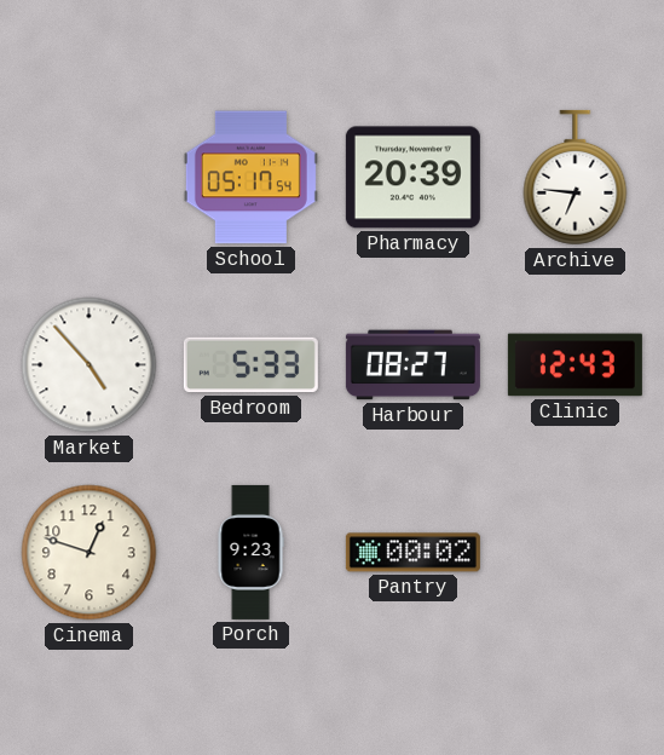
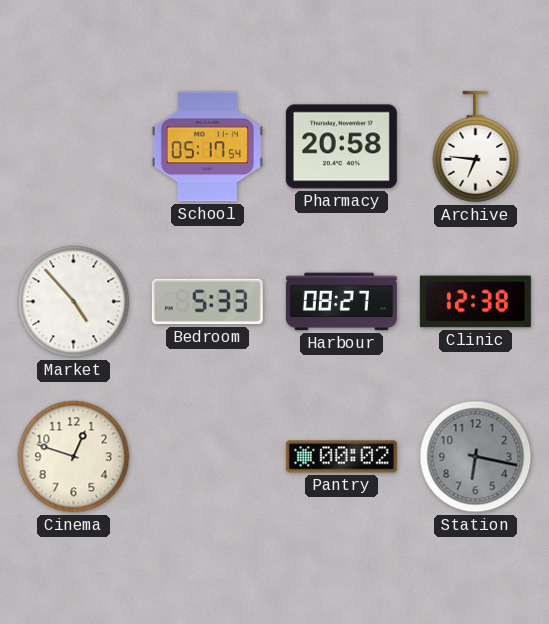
Pharmacy: 20:39 -> 20:58 (341, 147)
Clinic: 12:43 -> 12:38 (475, 302)
Porch: 9:23 -> none (250, 552)
Station: none -> 6:17 (476, 457)
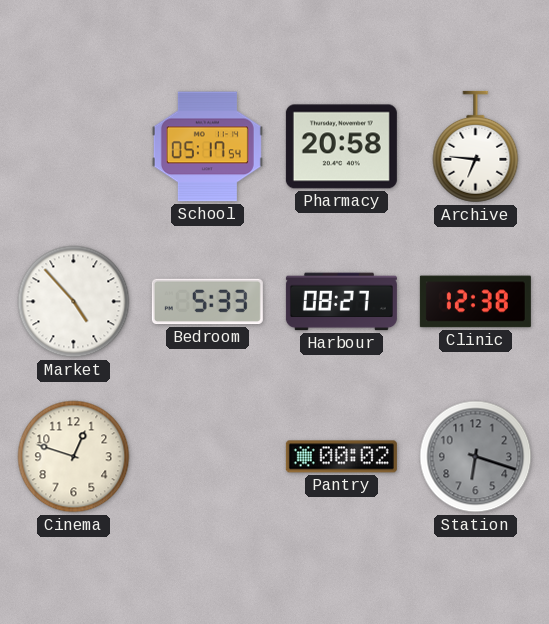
Station: 6:17 -> 6:18 (476, 457)
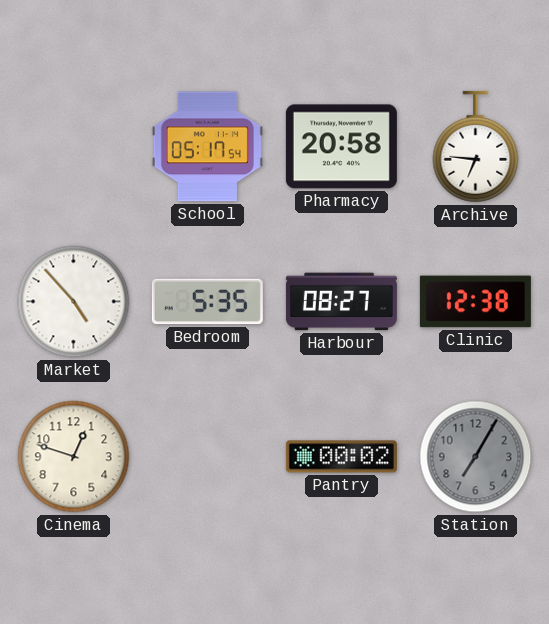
Bedroom: 5:33 -> 5:35 (207, 302)
Station: 6:18 -> 7:05 (476, 457)
